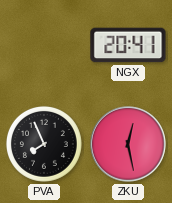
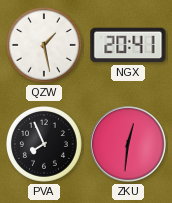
QZW: none -> 1:28 (44, 45)
ZKU: 12:28 -> 12:31 (128, 144)
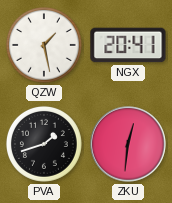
PVA: 7:56 -> 1:42 (44, 144)
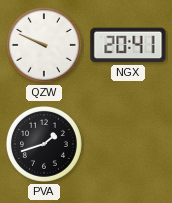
QZW: 1:28 -> 9:49 (44, 45)
ZKU: 12:31 -> none (128, 144)
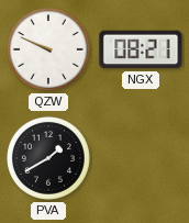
NGX: 20:41 -> 08:21 (141, 49)
PVA: 1:42 -> 1:40 (48, 158)
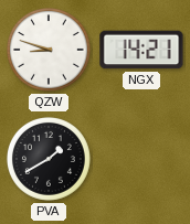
QZW: 9:49 -> 8:48 (49, 50)
NGX: 08:21 -> 14:21 (141, 50)
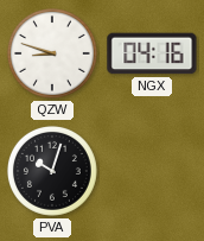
NGX: 14:21 -> 04:16 (152, 53)
PVA: 1:40 -> 10:03 (52, 171)
